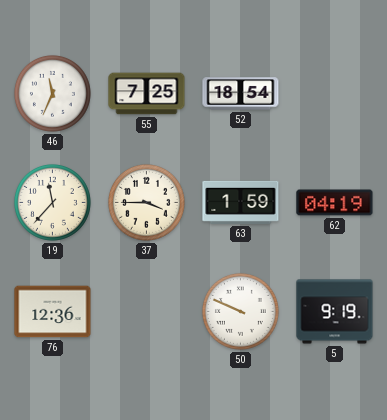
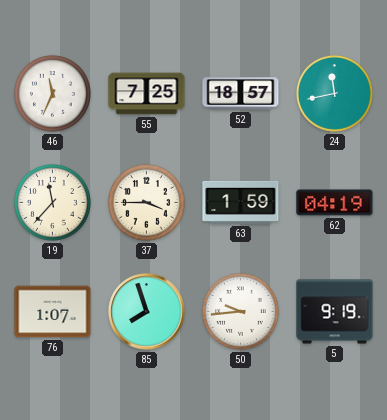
52: 18:54 -> 18:57 (241, 94)
24: none -> 11:43 (334, 93)
76: 12:36 -> 1:07 (53, 312)
85: none -> 7:57 (147, 312)
50: 9:49 -> 9:44 (240, 311)
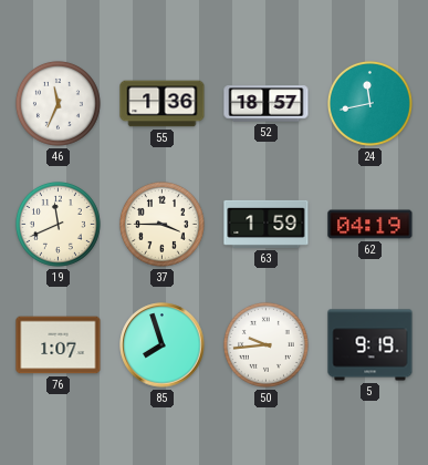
55: 7:25 -> 1:36 (163, 104)
19: 11:37 -> 11:41 (58, 224)
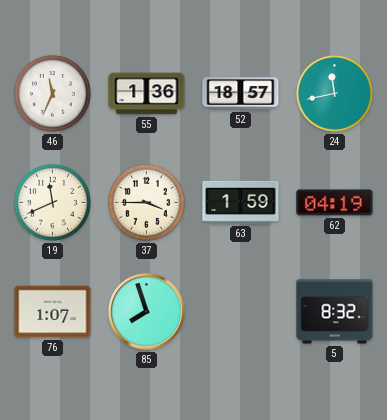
50: 9:44 -> none (265, 344)
5: 9:19 -> 8:32 (335, 312)
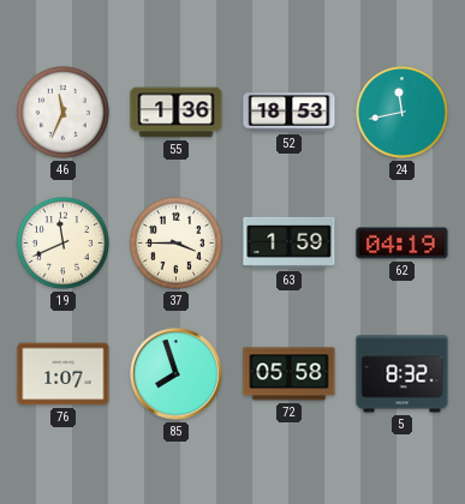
52: 18:57 -> 18:53 (290, 113)
72: none -> 05:58 (290, 374)
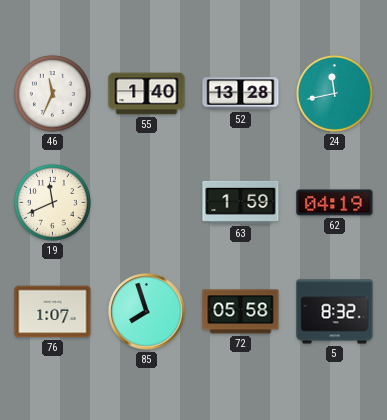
55: 1:36 -> 1:40 (147, 94)
52: 18:53 -> 13:28 (241, 94)
37: 3:45 -> none (175, 242)
